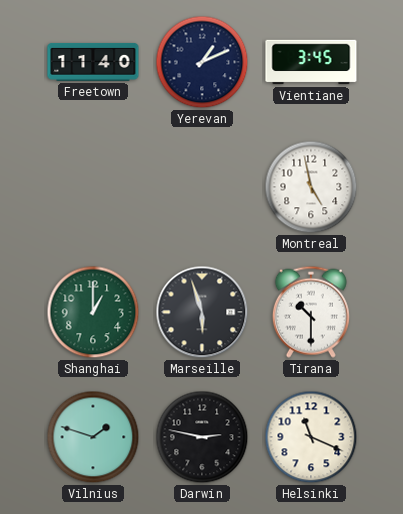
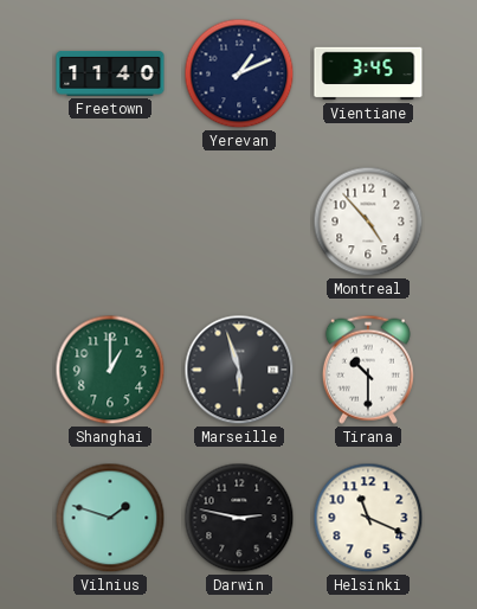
Montreal: 4:58 -> 4:53 (368, 222)
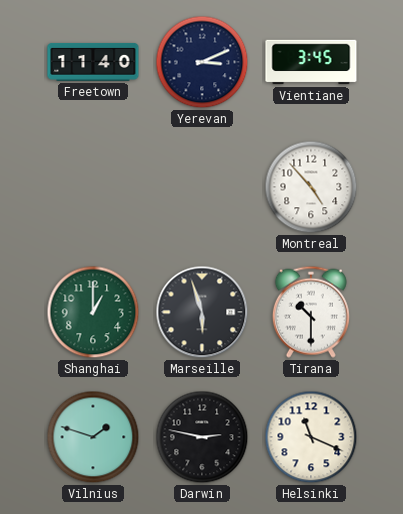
Yerevan: 1:11 -> 3:11 (202, 62)
